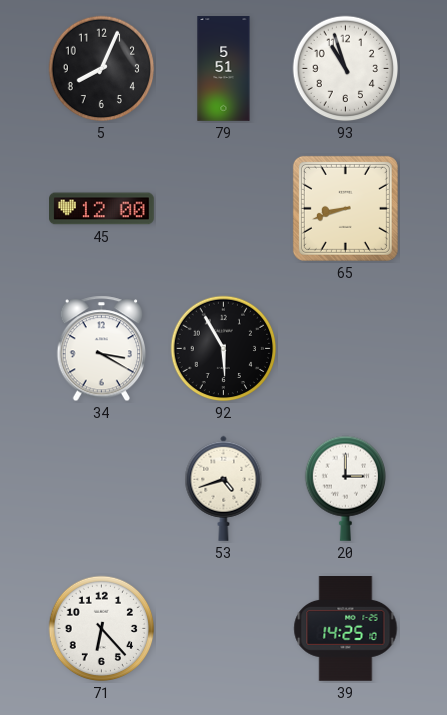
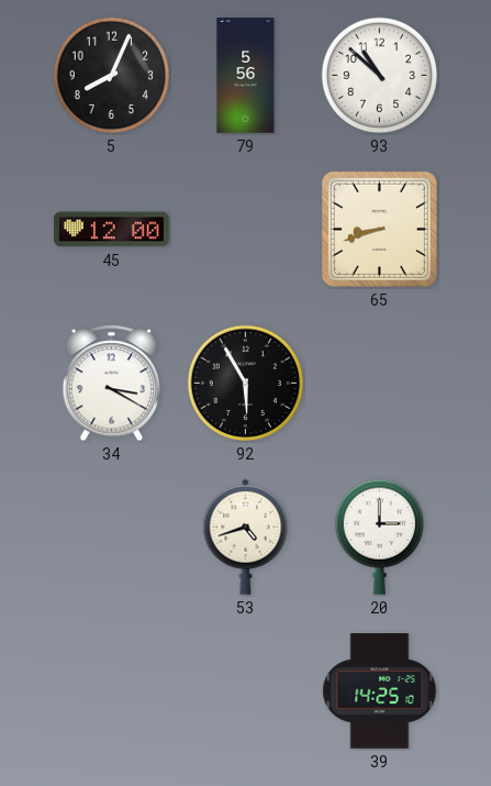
79: 5:51 -> 5:56 (246, 76)
93: 10:57 -> 10:52 (380, 76)
71: 6:23 -> none (102, 629)
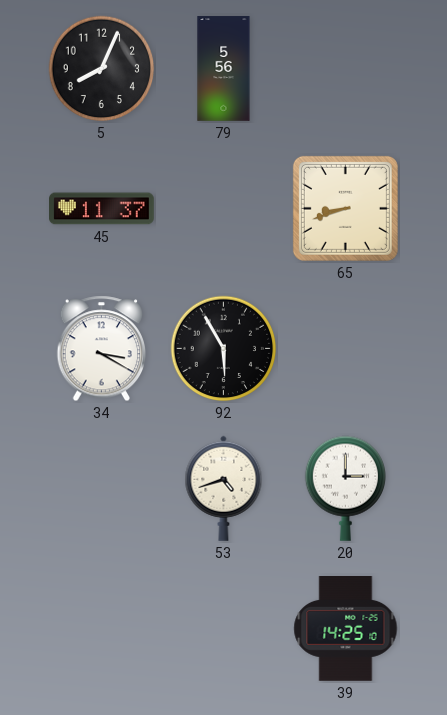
93: 10:52 -> none (380, 76)
45: 12:00 -> 11:37 (102, 209)
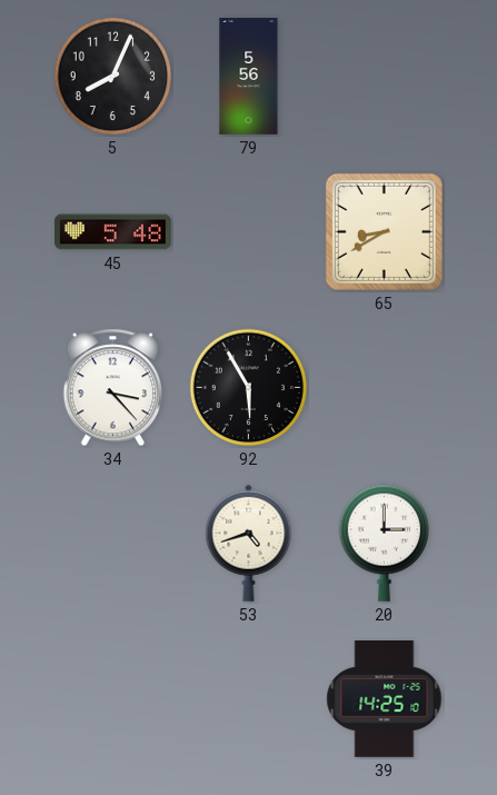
45: 11:37 -> 5:48 (113, 232)
65: 8:42 -> 8:40 (384, 231)
34: 3:20 -> 3:23 (113, 388)
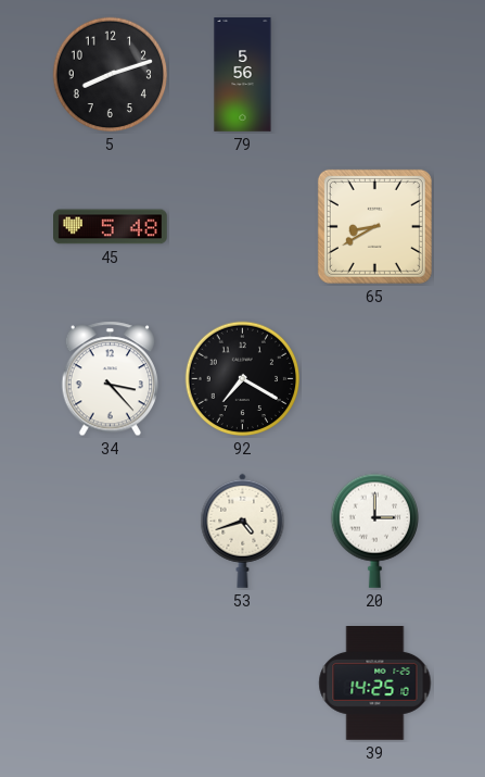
5: 8:04 -> 8:12 (111, 75)
92: 5:55 -> 7:20 (243, 379)
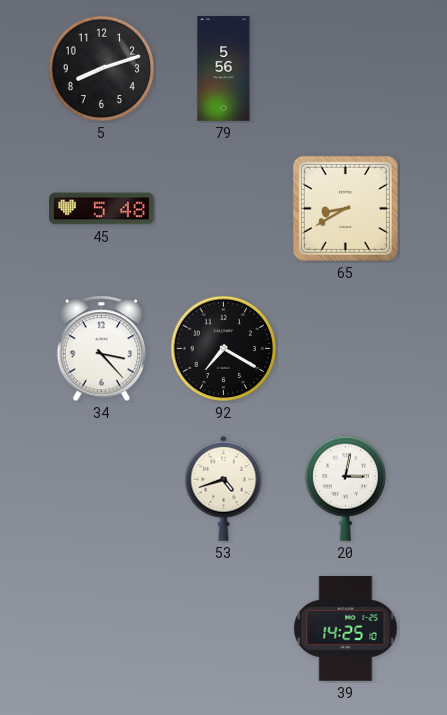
20: 3:00 -> 3:02 (345, 488)
